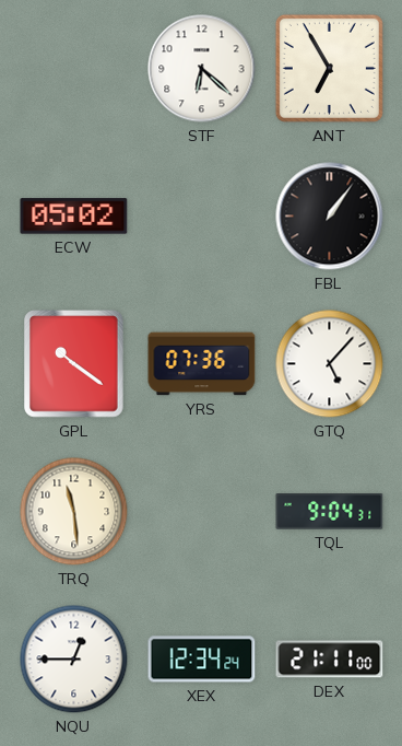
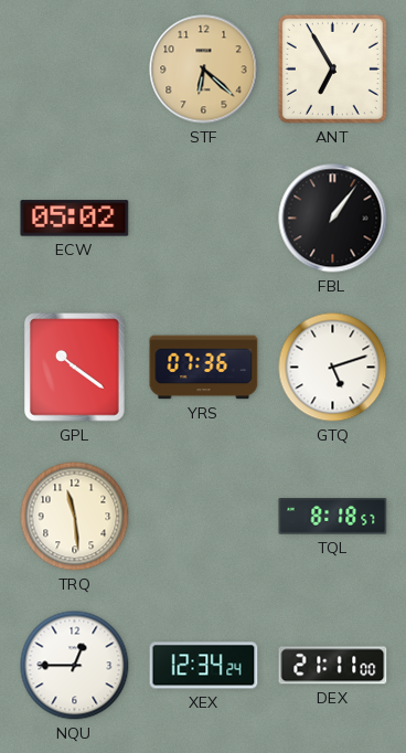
STF dial: white -> champagne (204, 70)
GTQ: 5:07 -> 5:12 (333, 368)
TQL: 9:04 -> 8:18 (333, 517)
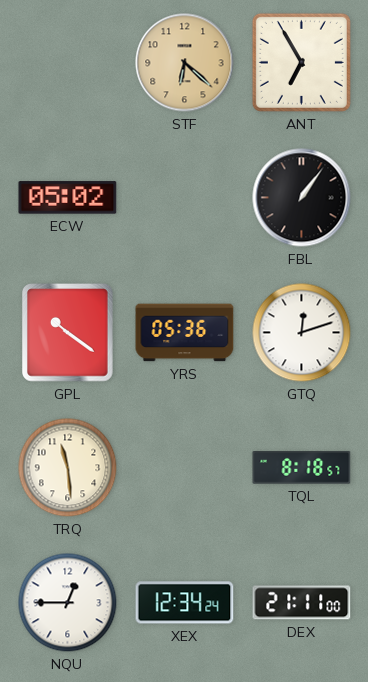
YRS: 07:36 -> 05:36 (185, 333)
GTQ: 5:12 -> 12:12 (302, 333)
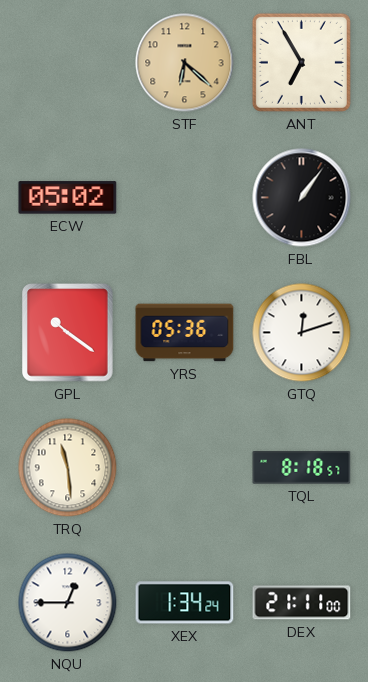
XEX: 12:34 -> 1:34 (185, 603)
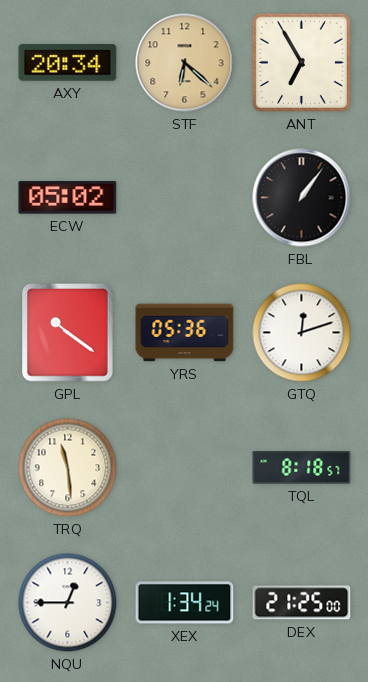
AXY: none -> 20:34 (68, 63)
DEX: 21:11 -> 21:25 (302, 603)
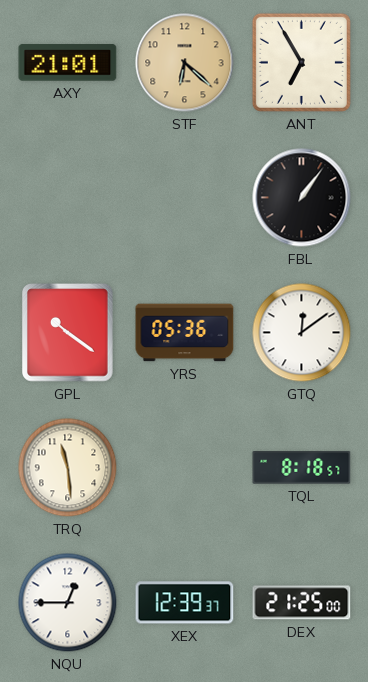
AXY: 20:34 -> 21:01 (68, 63)
ECW: 05:02 -> none (68, 198)
GTQ: 12:12 -> 12:09 (302, 333)
XEX: 1:34 -> 12:39 (185, 603)
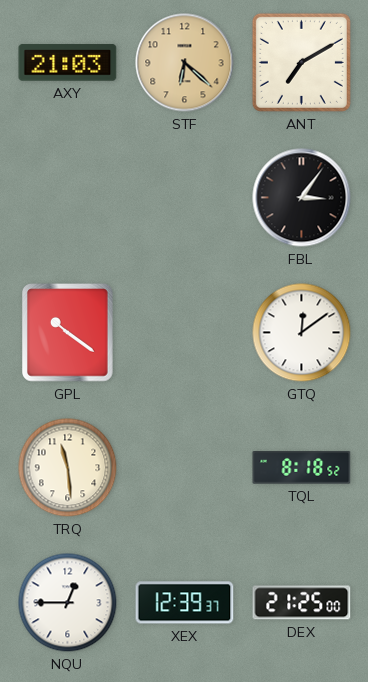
AXY: 21:01 -> 21:03 (68, 63)
ANT: 6:55 -> 7:10 (301, 62)
FBL: 1:06 -> 3:06 (302, 198)
YRS: 05:36 -> none (185, 333)
TQL: 8:18:57 -> 8:18:52 (302, 468)
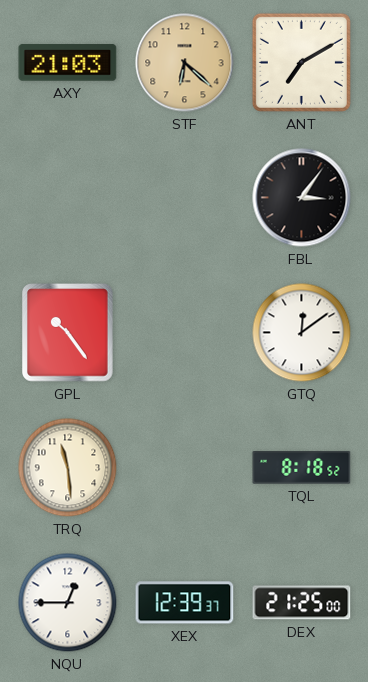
GPL: 10:21 -> 10:24 (68, 333)
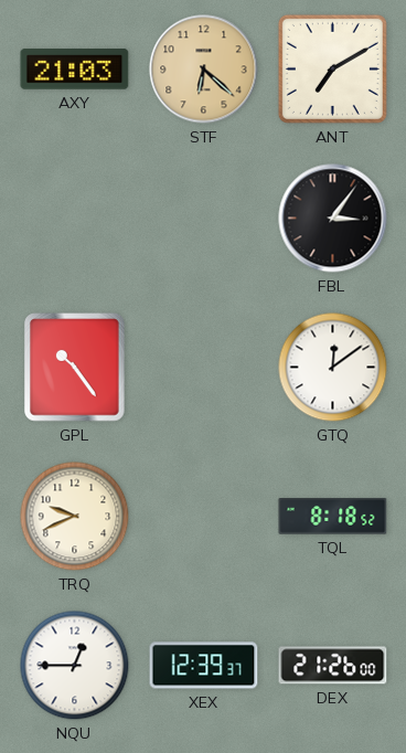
TRQ: 11:29 -> 9:41 (75, 517)
DEX: 21:25 -> 21:26 (333, 666)
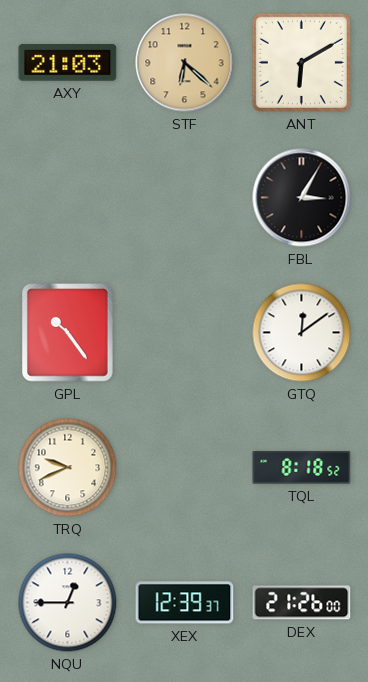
ANT: 7:10 -> 6:10 (301, 62)
FBL: 3:06 -> 3:05 (302, 198)
